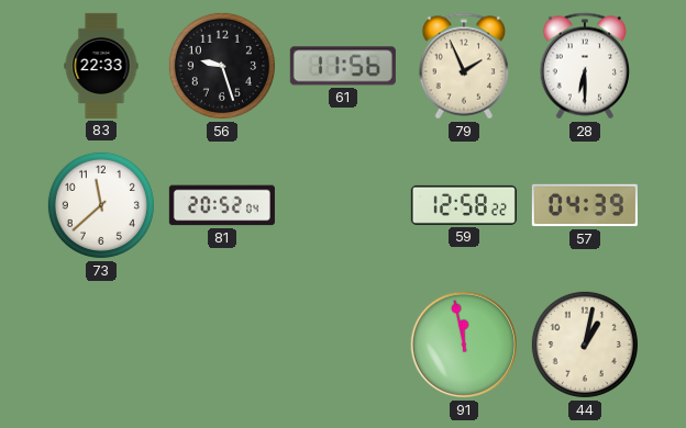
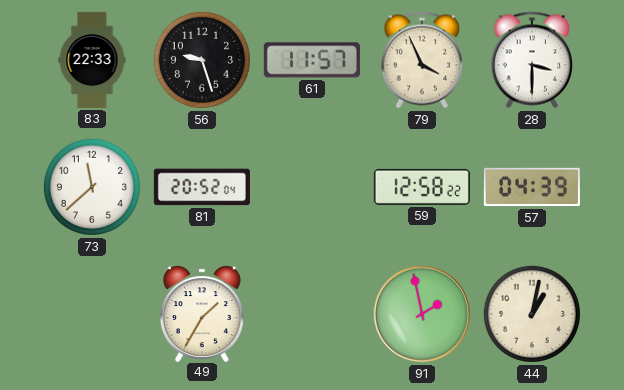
61: 11:56 -> 11:57 (312, 60)
79: 1:56 -> 3:56 (422, 60)
28: 6:30 -> 3:30 (532, 60)
49: none -> 1:35 (202, 313)
91: 11:58 -> 1:58 (422, 314)
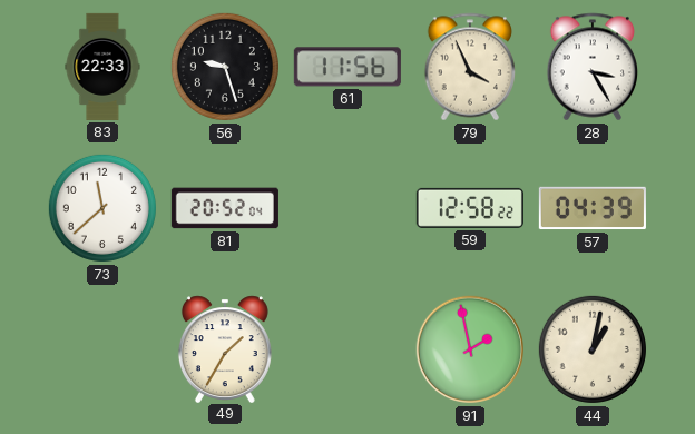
61: 11:57 -> 11:56 (347, 67)
28: 3:30 -> 3:25 (593, 67)
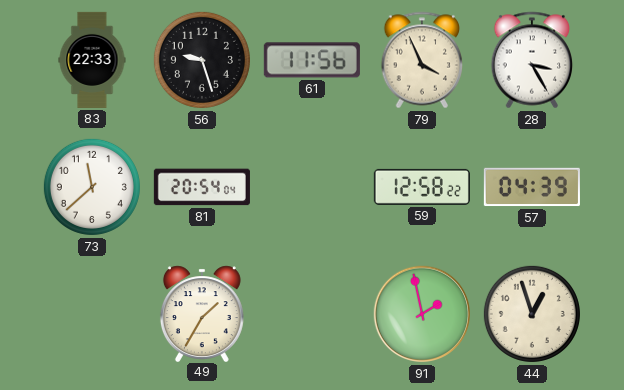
81: 20:52 -> 20:54 (202, 187)
44: 1:02 -> 12:57 (532, 314)
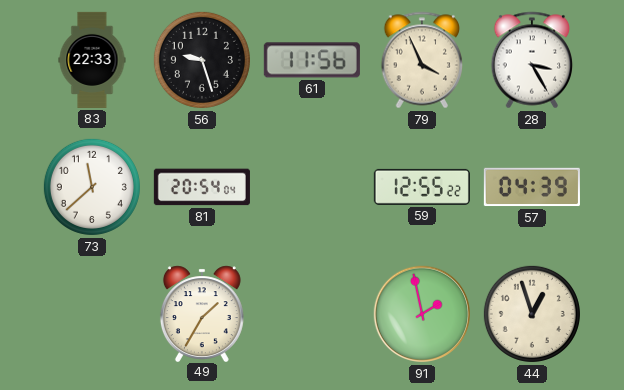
59: 12:58 -> 12:55 (422, 187)
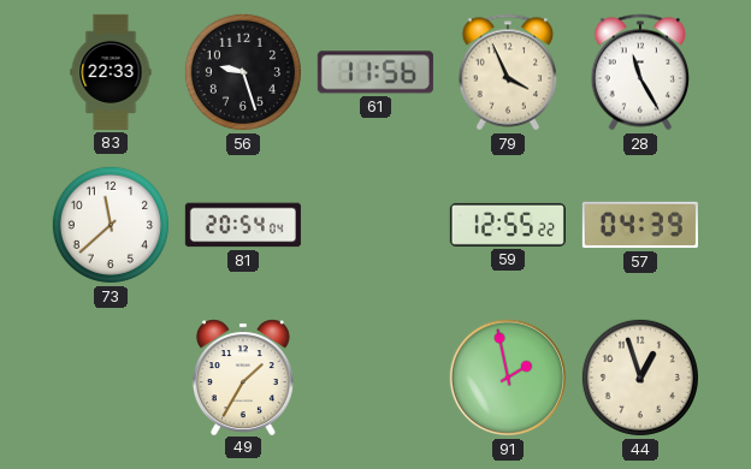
28: 3:25 -> 11:25 (640, 72)
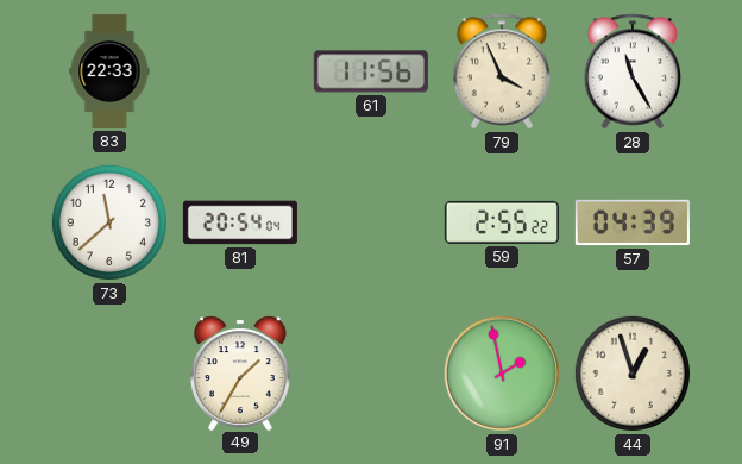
56: 9:27 -> none (243, 72)
59: 12:55 -> 2:55 (502, 222)
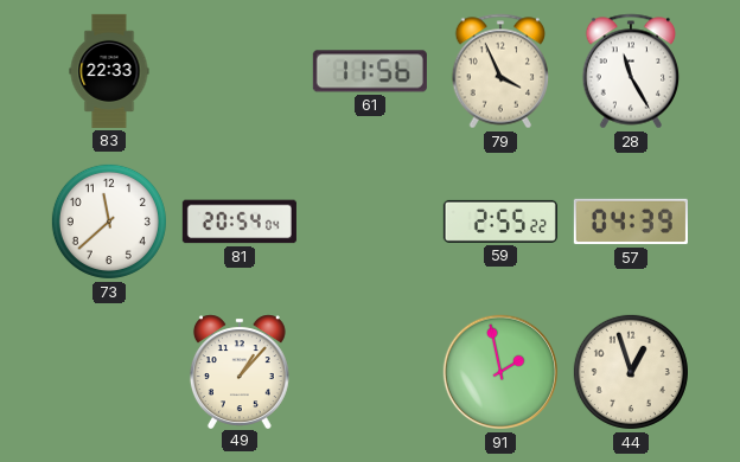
49: 1:35 -> 1:07 (240, 371)
